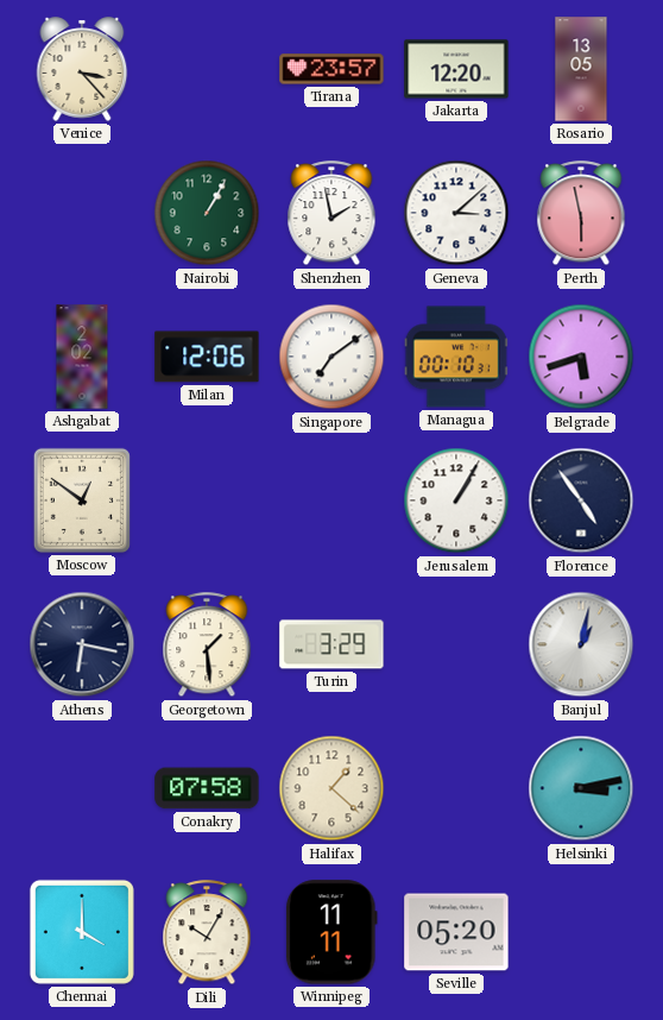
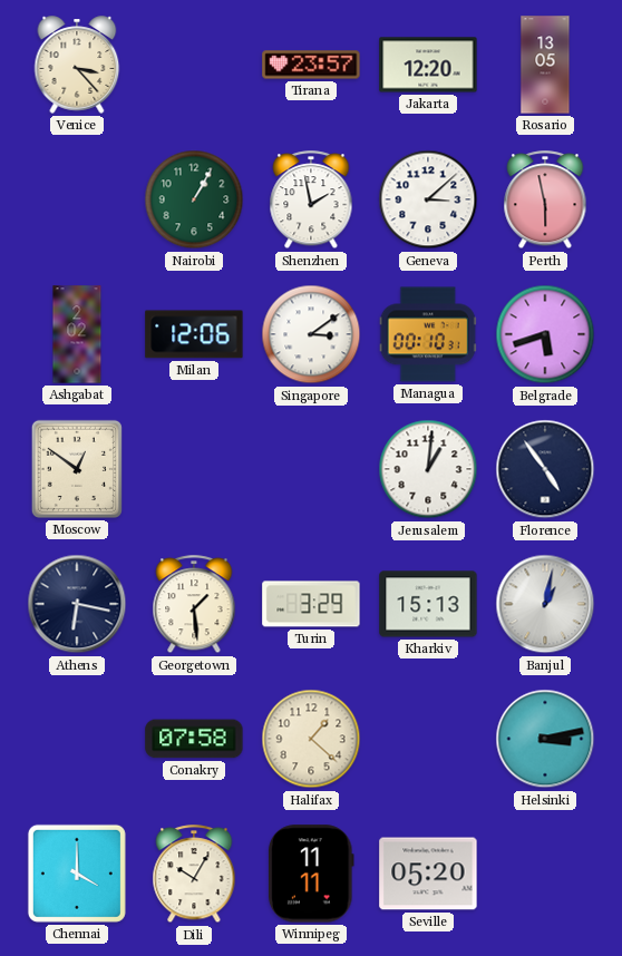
Singapore: 7:09 -> 3:09 (311, 334)
Jerusalem: 1:05 -> 1:01 (428, 469)
Kharkiv: none -> 15:13 (428, 604)
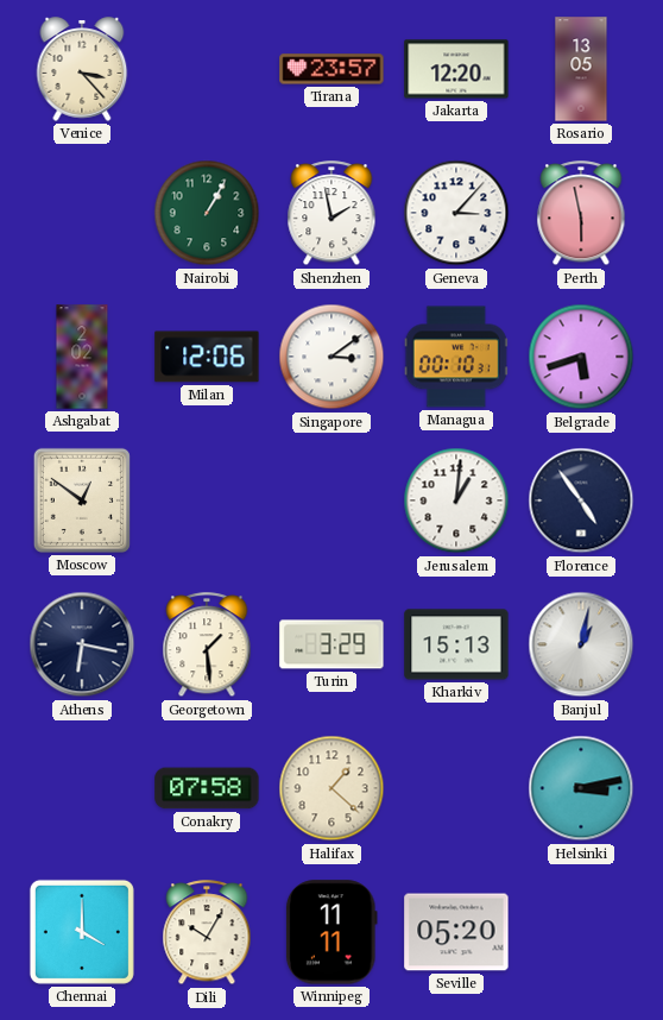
Geneva: 3:08 -> 3:07 (456, 213)
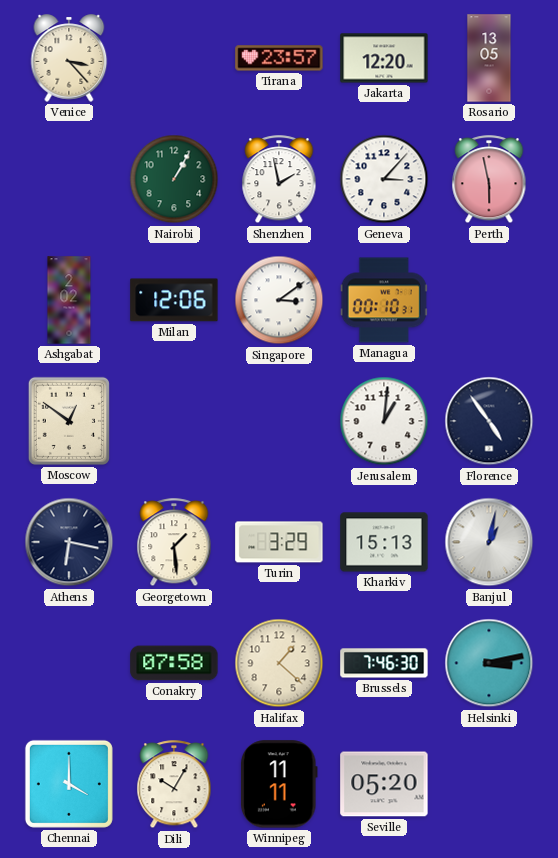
Belgrade: 5:42 -> none (581, 357)
Brussels: none -> 7:46 (384, 663)
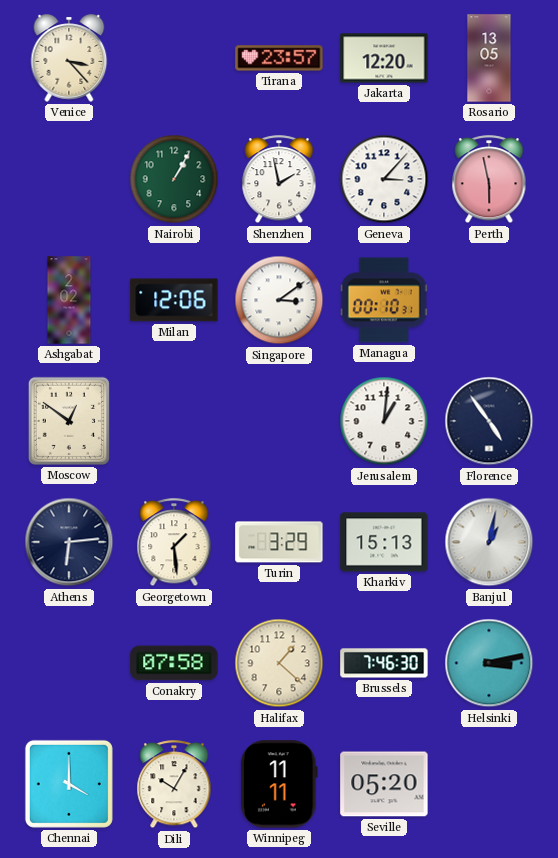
Athens: 6:17 -> 6:14 (69, 542)
